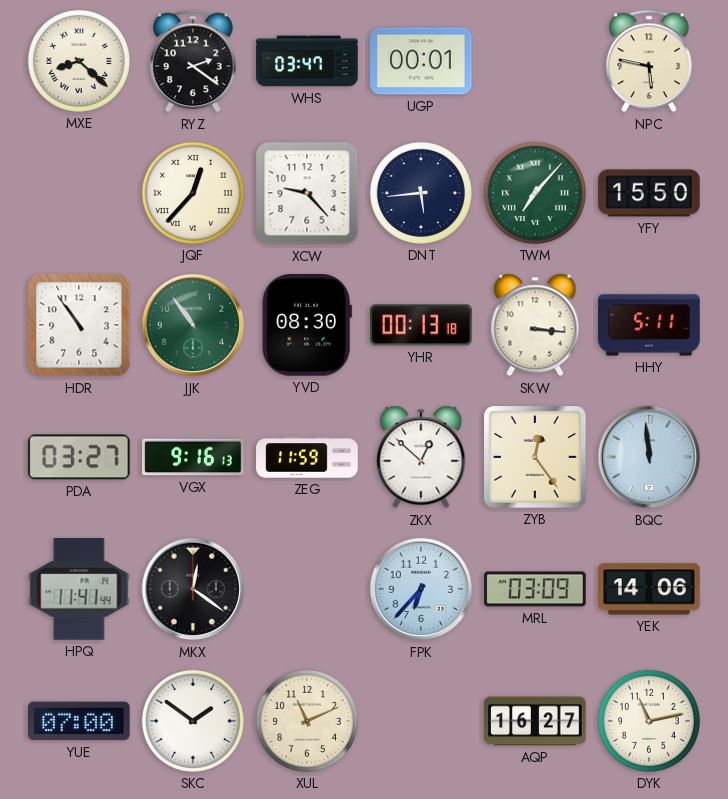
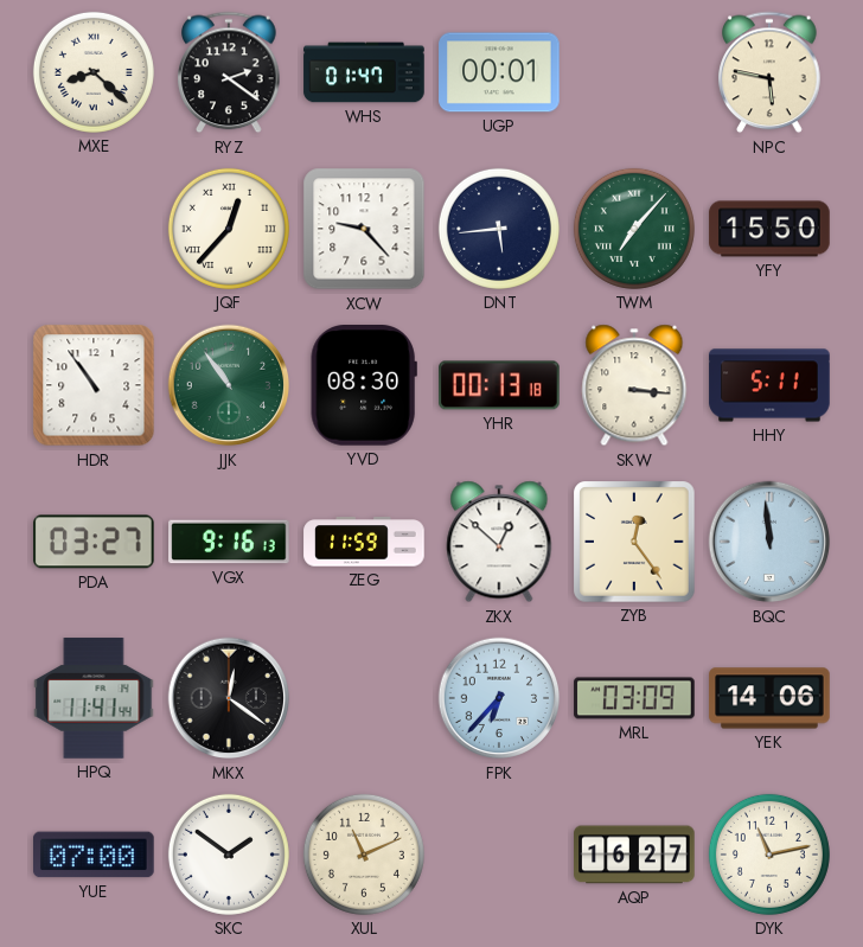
WHS: 03:47 -> 01:47 (364, 72)
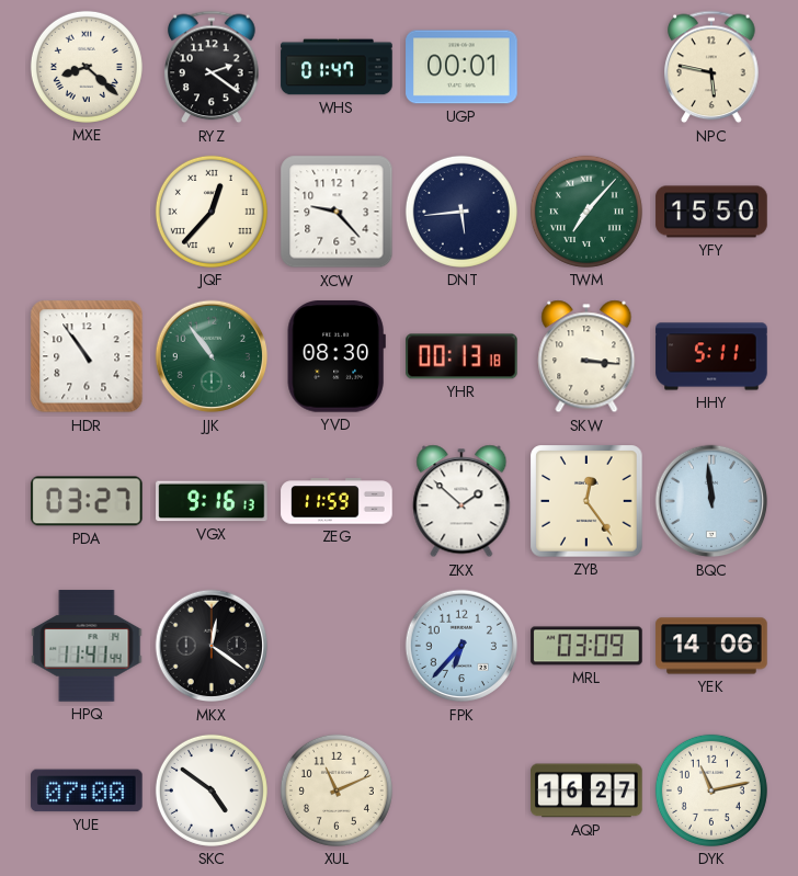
ZKX: 12:52 -> 1:52 (461, 501)
SKC: 1:51 -> 4:51 (212, 790)
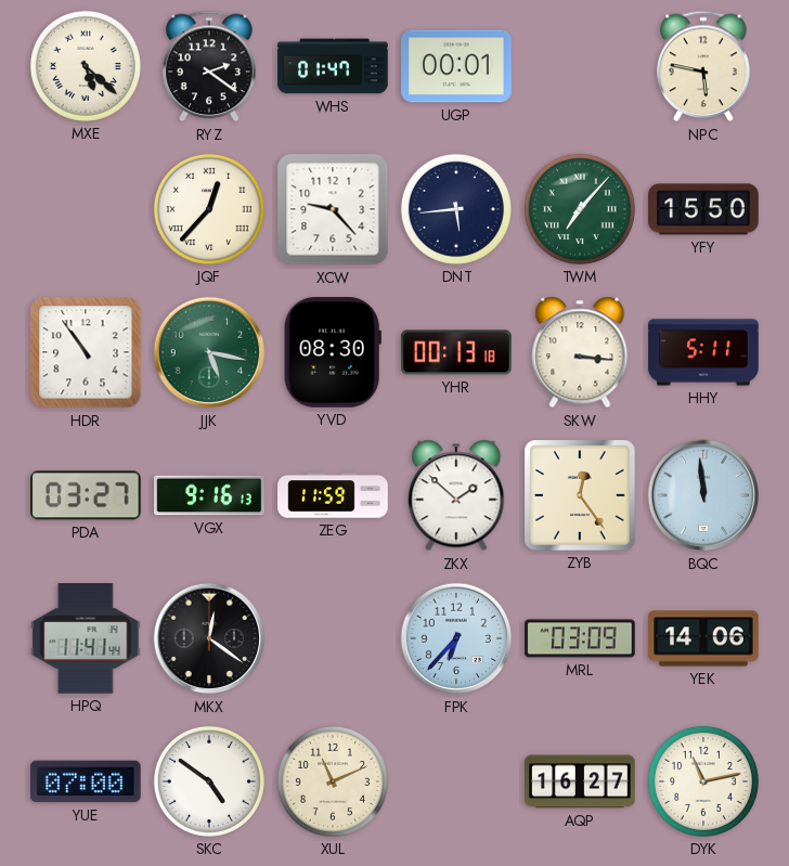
MXE: 8:22 -> 5:22 (86, 66)
JJK: 10:54 -> 5:17 (209, 352)
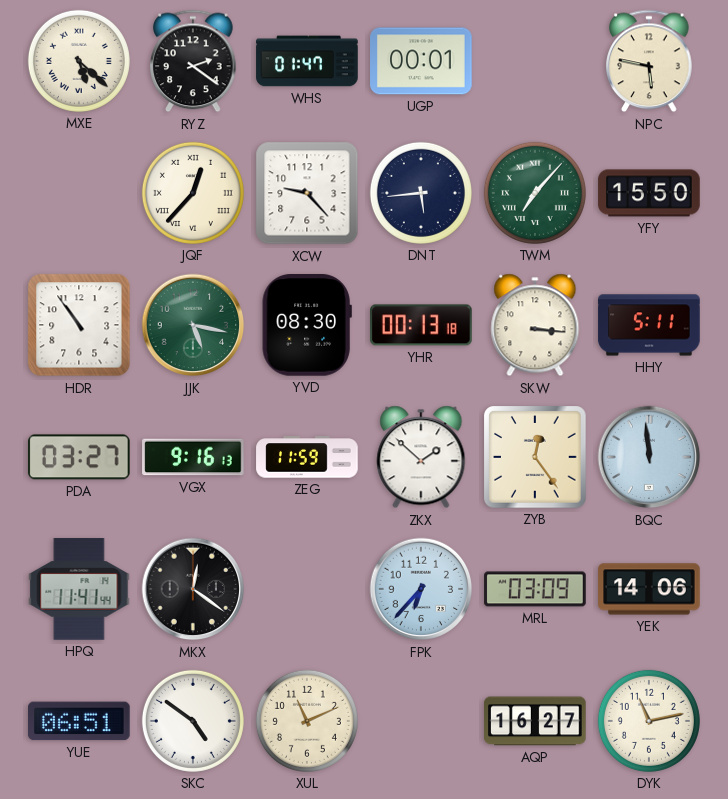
YUE: 07:00 -> 06:51 (80, 721)
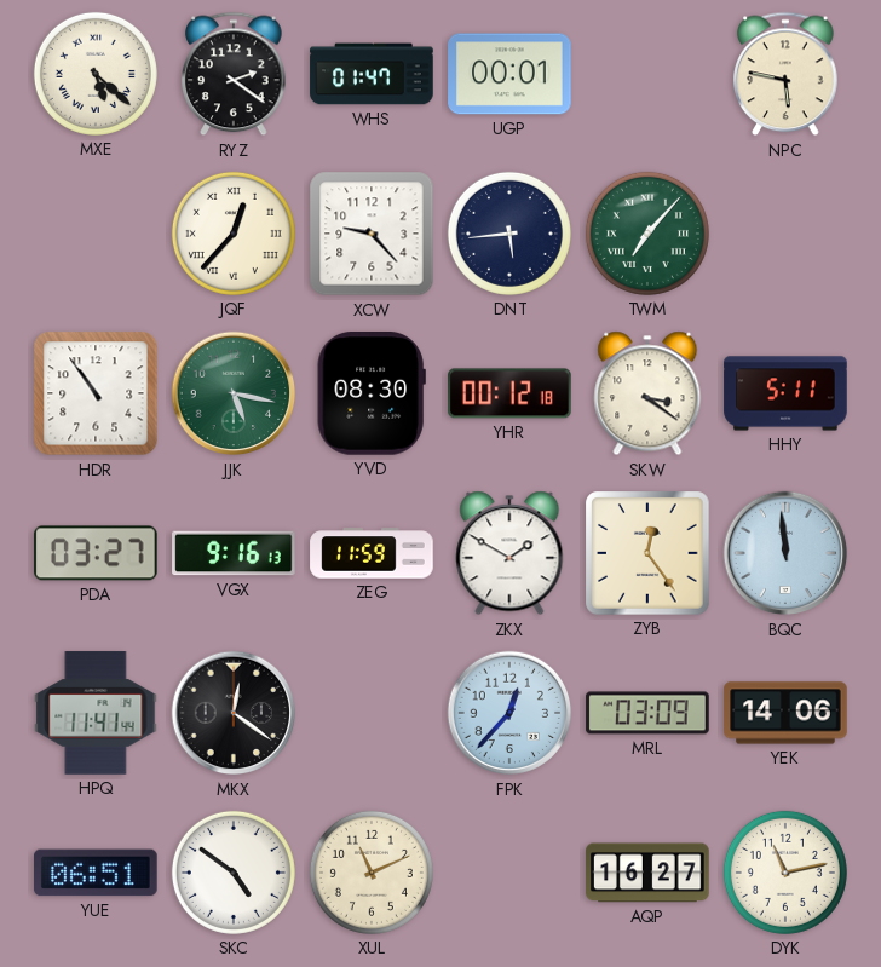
YFY: 15:50 -> none (649, 193)
YHR: 00:13 -> 00:12 (509, 393)
SKW: 3:16 -> 3:21 (647, 393)
ZKX: 1:52 -> 1:50 (509, 553)
FPK: 6:37 -> 12:37 (509, 713)
